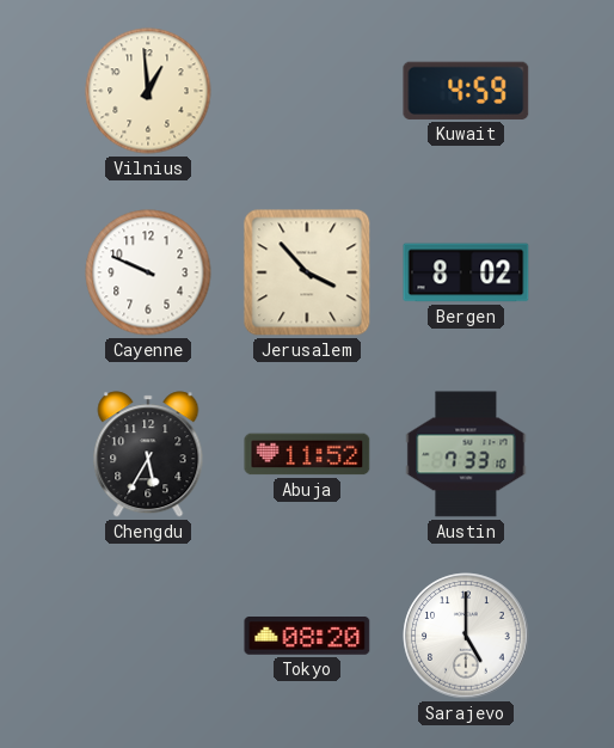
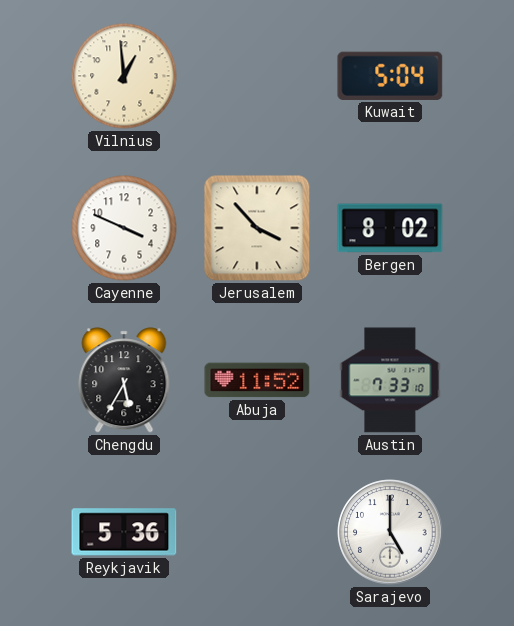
Kuwait: 4:59 -> 5:04 (390, 76)
Cayenne: 9:49 -> 3:49 (124, 228)
Reykjavik: none -> 5:36 (124, 532)
Tokyo: 08:20 -> none (307, 636)
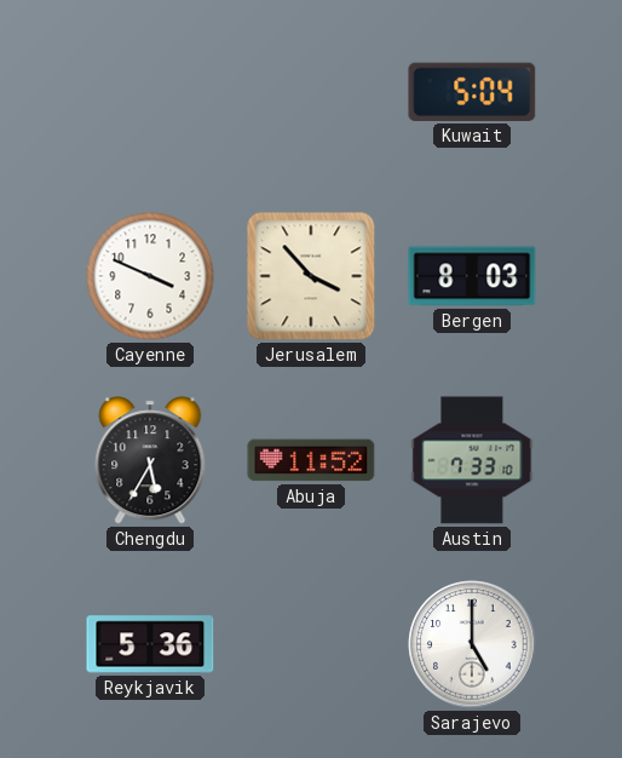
Vilnius: 12:59 -> none (124, 76)
Bergen: 8:02 -> 8:03 (472, 276)
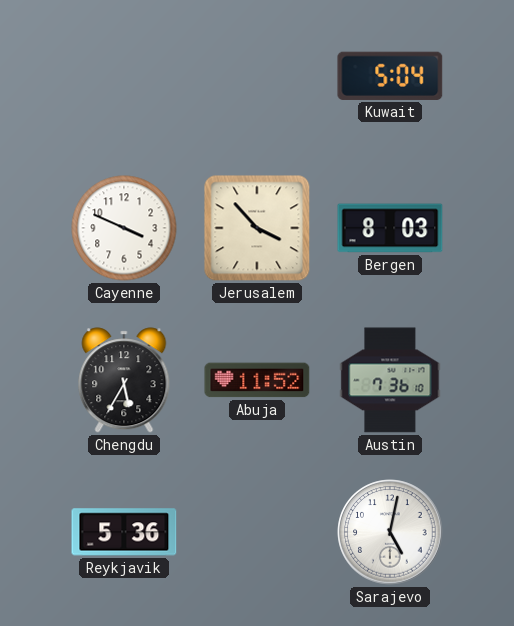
Austin: 7:33 -> 7:36 (390, 380)
Sarajevo: 5:00 -> 5:02 (390, 532)
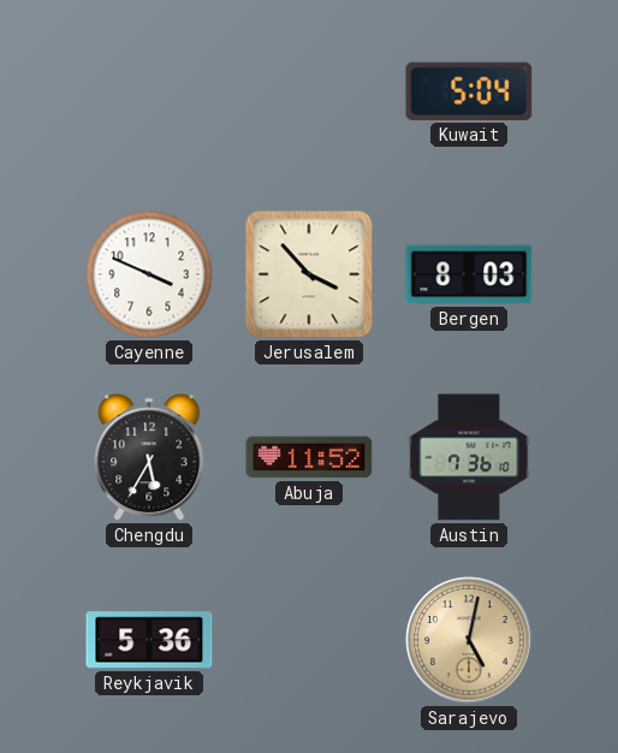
Sarajevo dial: white -> champagne (469, 640)
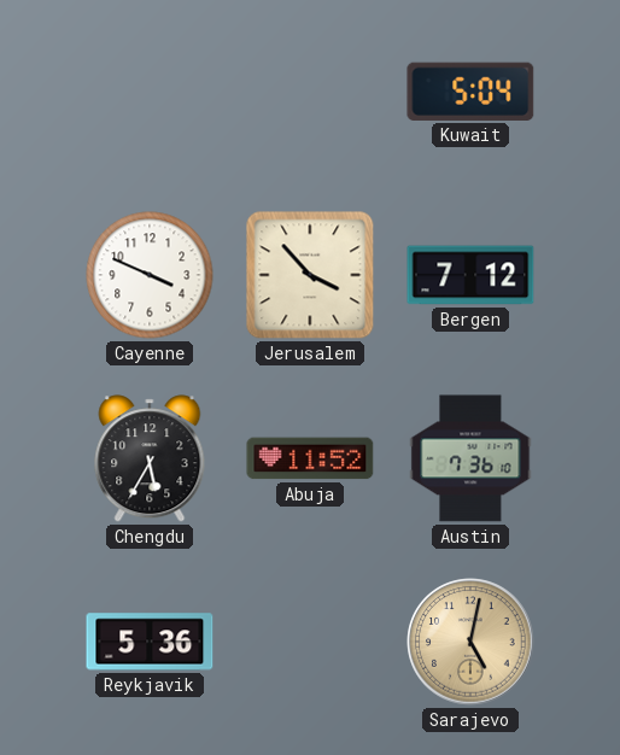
Bergen: 8:03 -> 7:12 (470, 275)
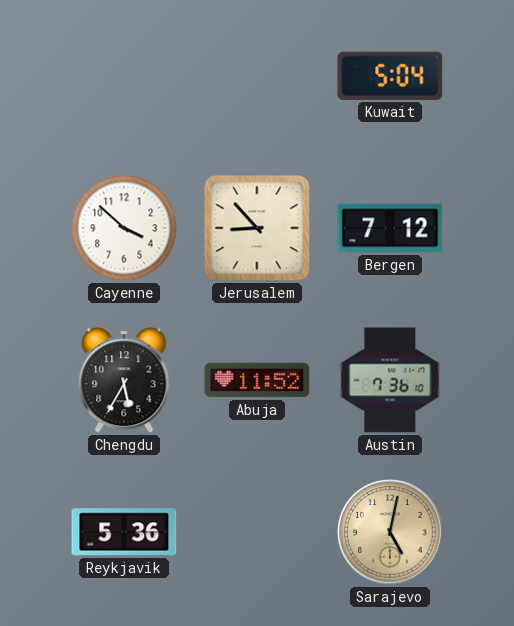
Cayenne: 3:49 -> 3:52 (124, 228)
Jerusalem: 3:53 -> 8:53 (257, 228)
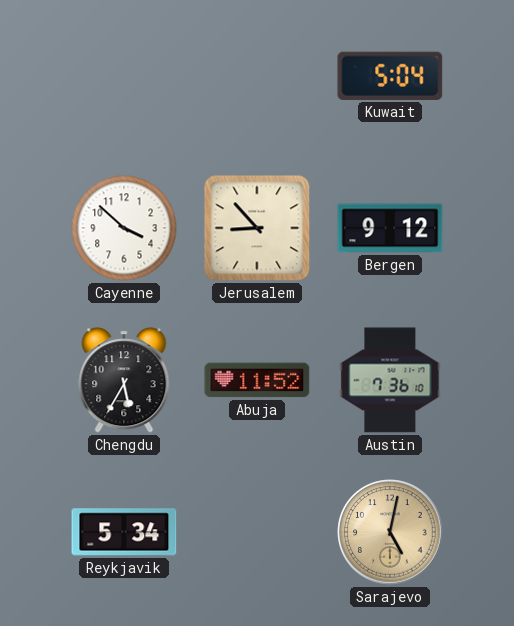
Bergen: 7:12 -> 9:12 (390, 228)
Reykjavik: 5:36 -> 5:34 (124, 532)
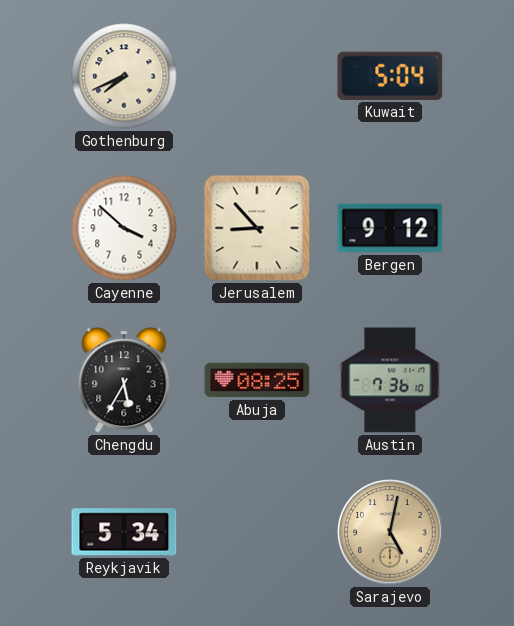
Gothenburg: none -> 7:41 (124, 76)
Abuja: 11:52 -> 08:25 (257, 380)
